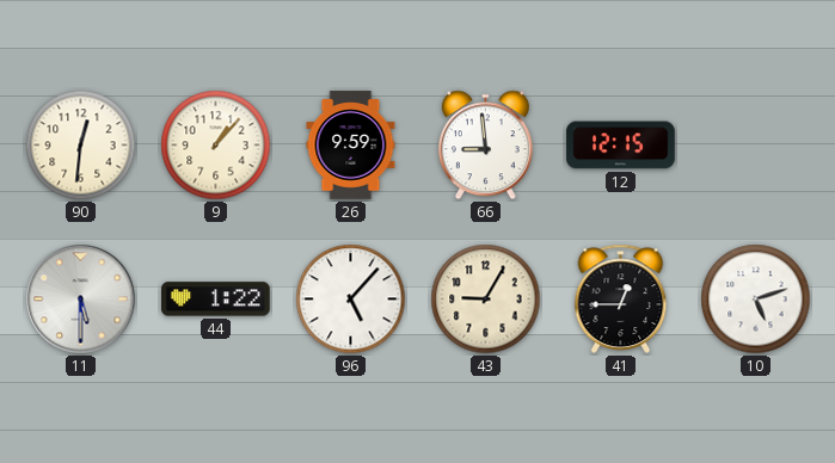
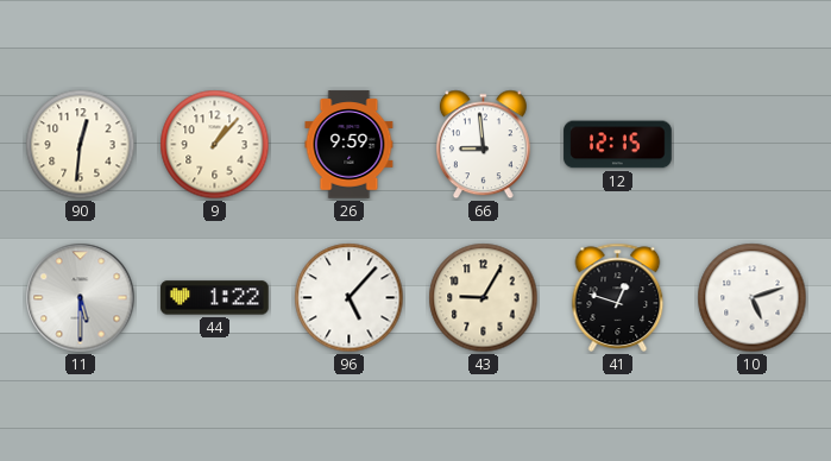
41: 12:45 -> 12:48 (618, 297)
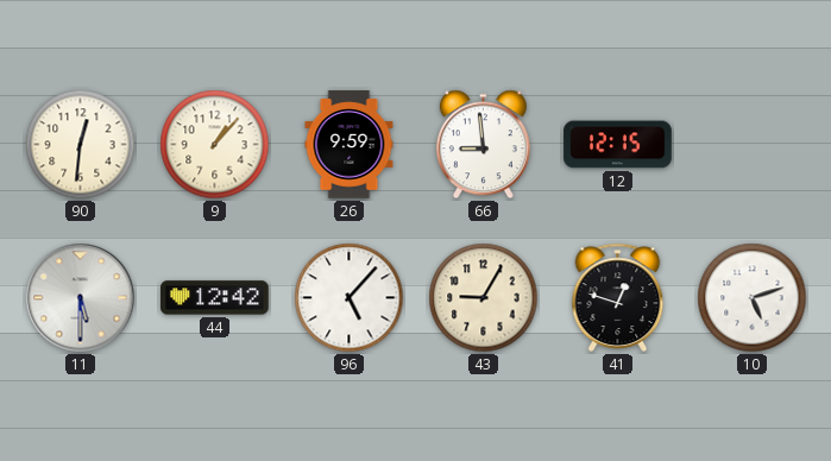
44: 1:22 -> 12:42 (215, 298)
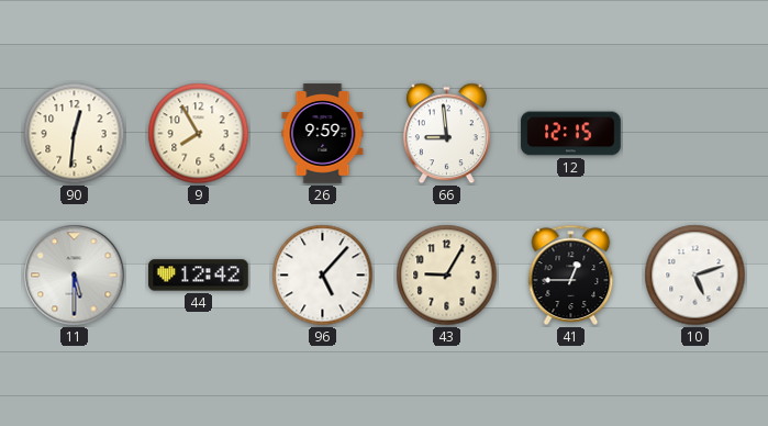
9: 1:07 -> 7:55 (199, 134)
41: 12:48 -> 12:45 (571, 274)
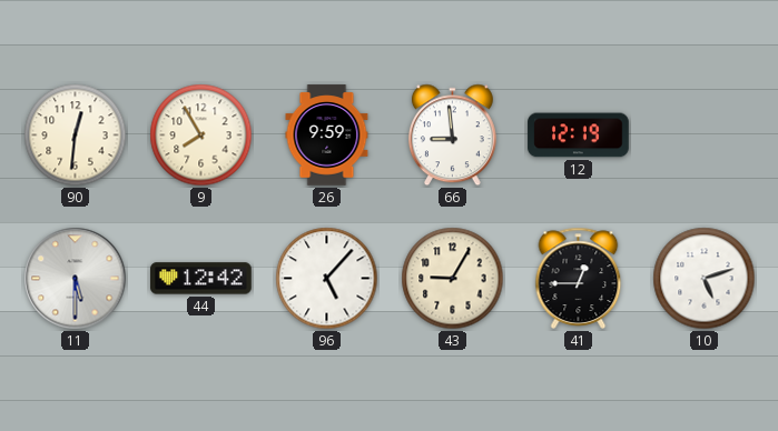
12: 12:15 -> 12:19 (579, 136)
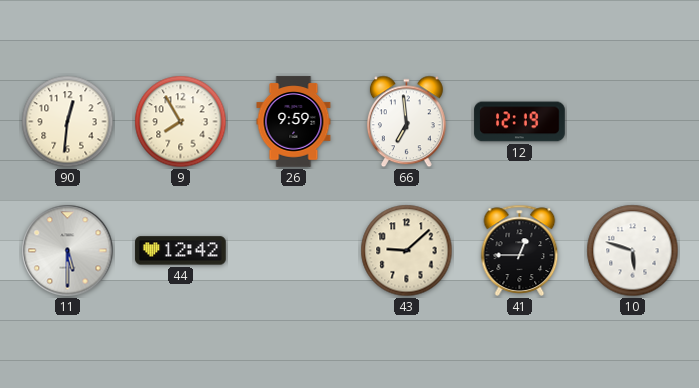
66: 8:59 -> 6:59 (406, 122)
96: 5:07 -> none (327, 279)
43: 9:05 -> 9:08 (407, 251)
10: 5:12 -> 5:48 (633, 251)
